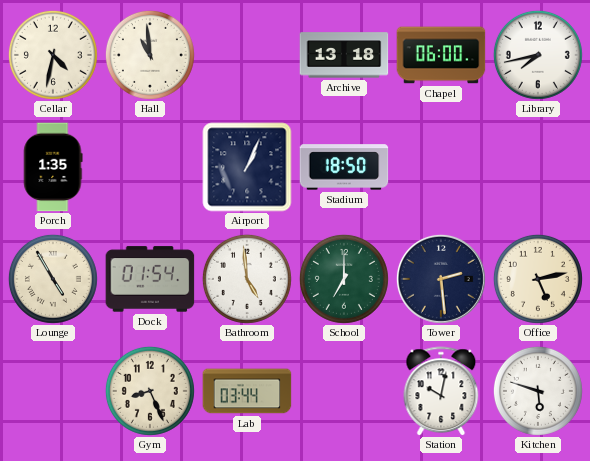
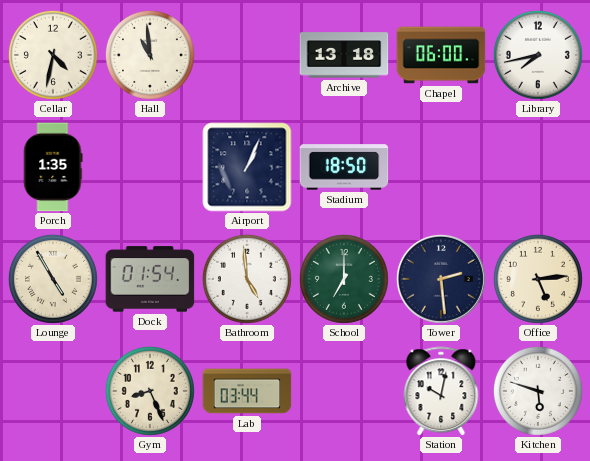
Office: 5:13 -> 5:14 (538, 279)
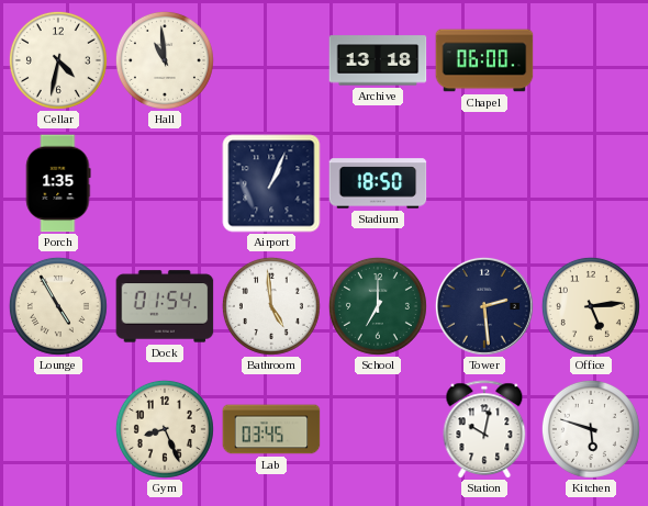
Library: 7:43 -> none (538, 55)
Lab: 03:44 -> 03:45 (271, 429)
